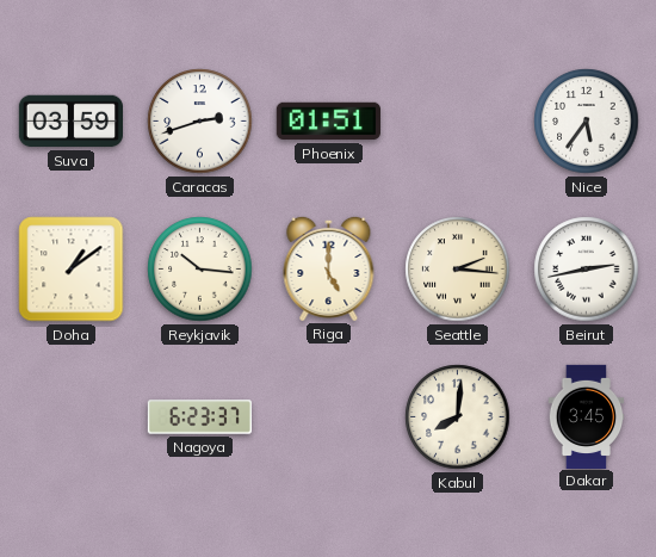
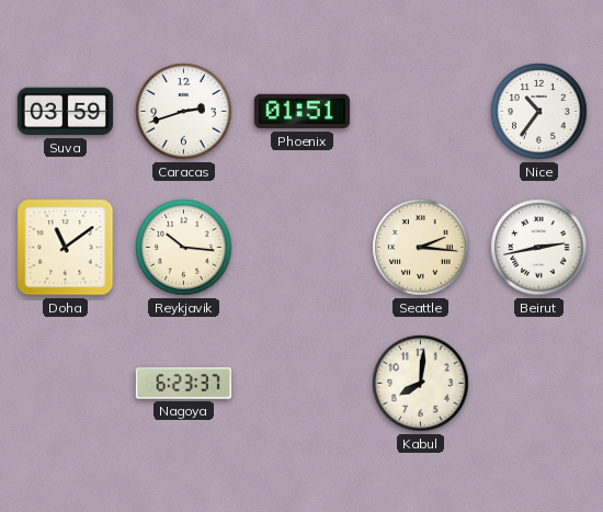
Nice: 5:36 -> 10:36 (539, 112)
Doha: 1:09 -> 11:09 (66, 248)
Riga: 5:00 -> none (329, 268)
Dakar: 3:45 -> none (587, 416)
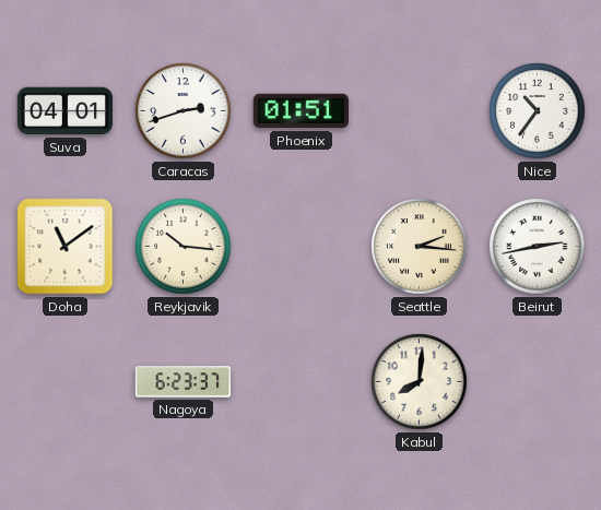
Suva: 03:59 -> 04:01 (64, 111)
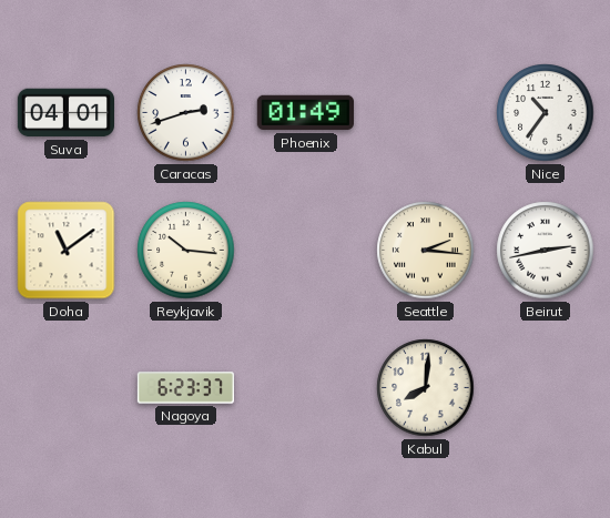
Phoenix: 01:51 -> 01:49 (305, 113)
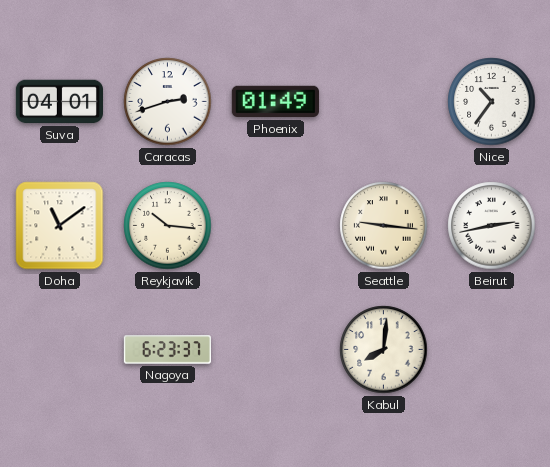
Seattle: 2:16 -> 9:16 (384, 226)
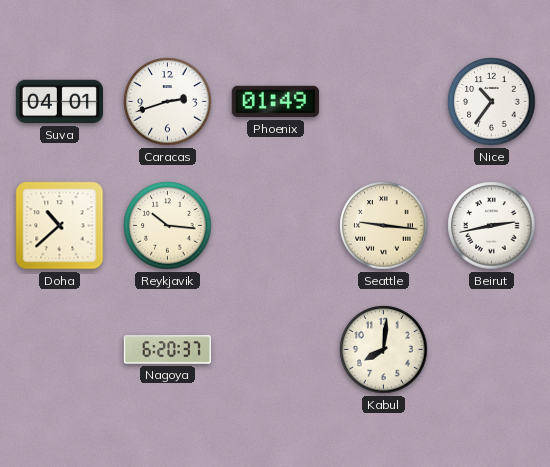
Doha: 11:09 -> 10:38 (60, 226)
Nagoya: 6:23 -> 6:20 (167, 350)
